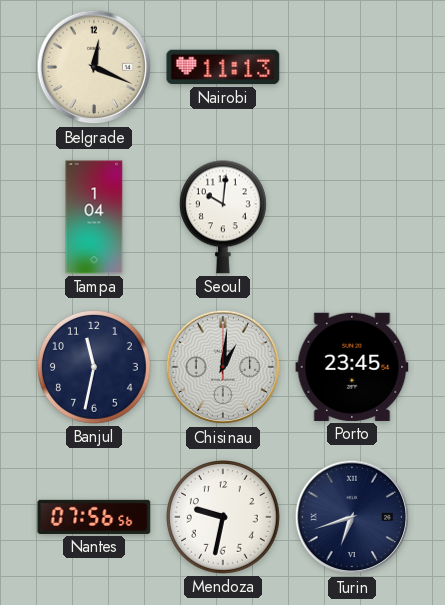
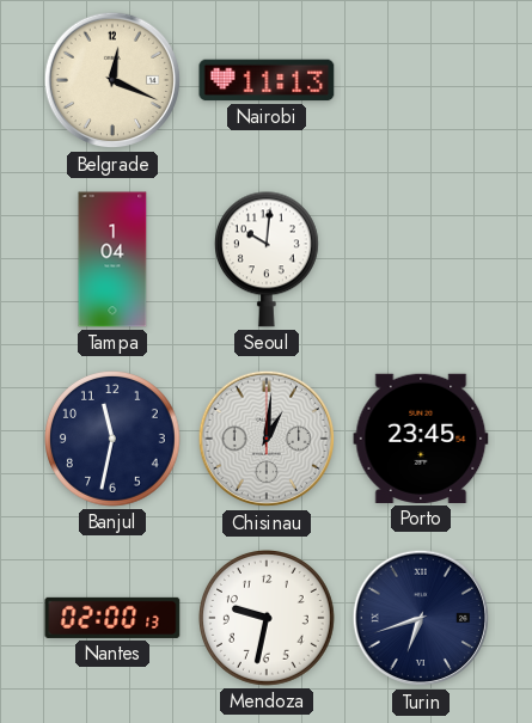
Nantes: 07:56 -> 02:00 (112, 618)
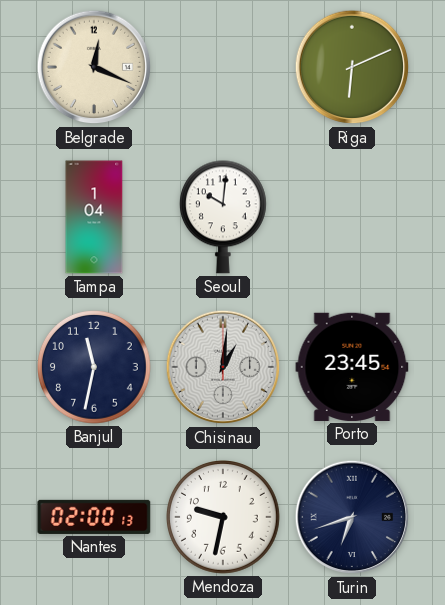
Nairobi: 11:13 -> none (267, 80)
Riga: none -> 6:11 (352, 67)
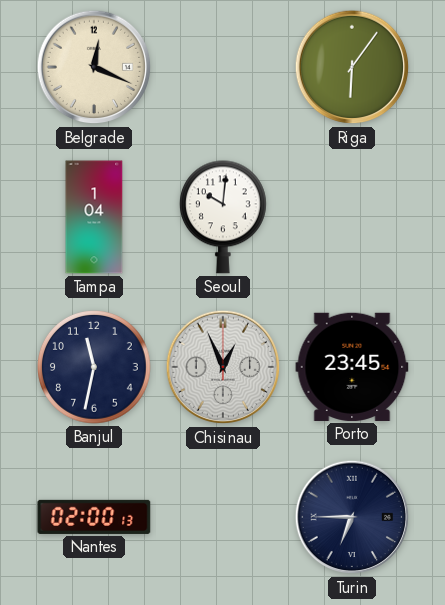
Riga: 6:11 -> 6:06 (352, 67)
Chisinau: 1:01 -> 12:56 (223, 367)
Mendoza: 9:32 -> none (224, 518)
Turin: 6:42 -> 6:45 (352, 517)
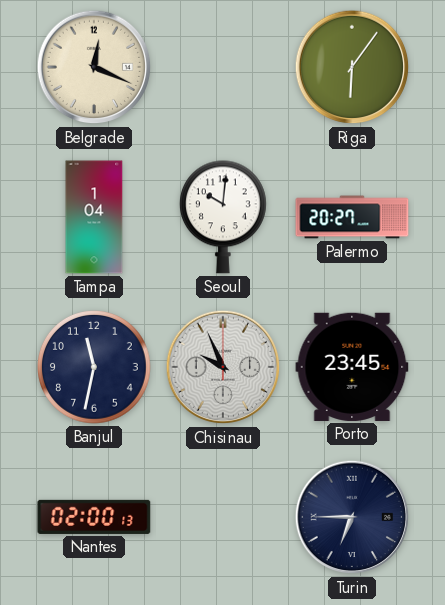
Palermo: none -> 20:27 (352, 217)
Chisinau: 12:56 -> 9:56 (223, 367)
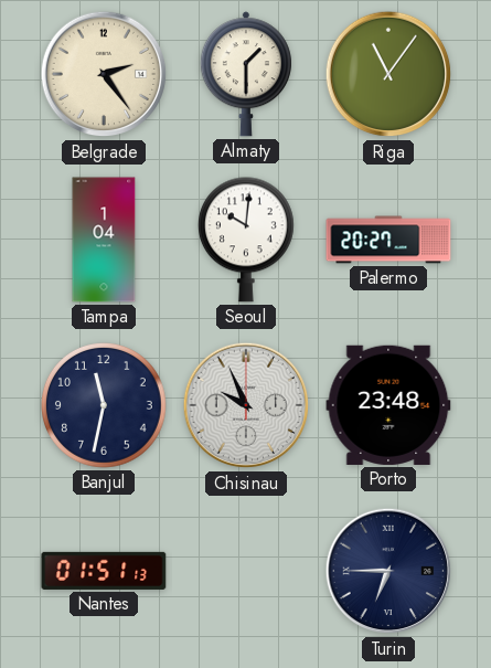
Belgrade: 12:19 -> 2:24 (104, 74)
Almaty: none -> 1:30 (246, 74)
Riga: 6:06 -> 11:06 (388, 74)
Porto: 23:45 -> 23:48 (388, 405)
Nantes: 02:00 -> 01:51 (104, 571)
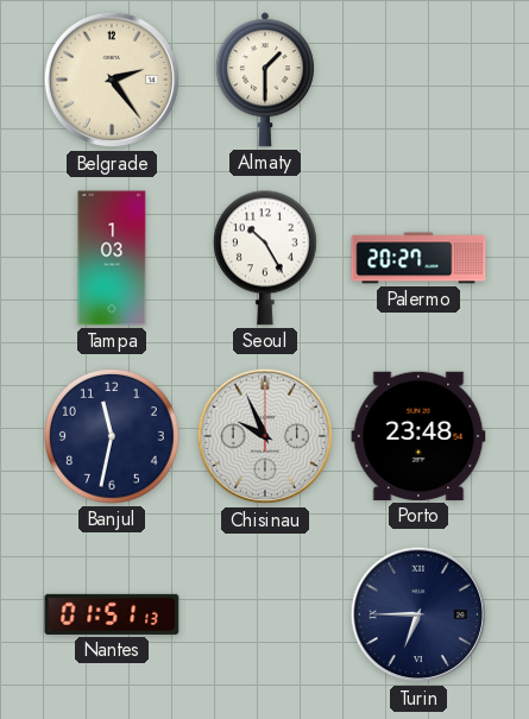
Riga: 11:06 -> none (388, 74)
Tampa: 1:04 -> 1:03 (112, 258)
Seoul: 10:01 -> 10:25 (265, 258)
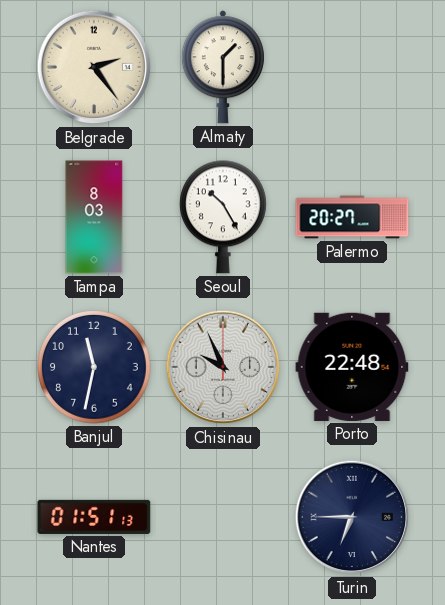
Tampa: 1:03 -> 8:03 (94, 217)
Porto: 23:48 -> 22:48 (352, 367)
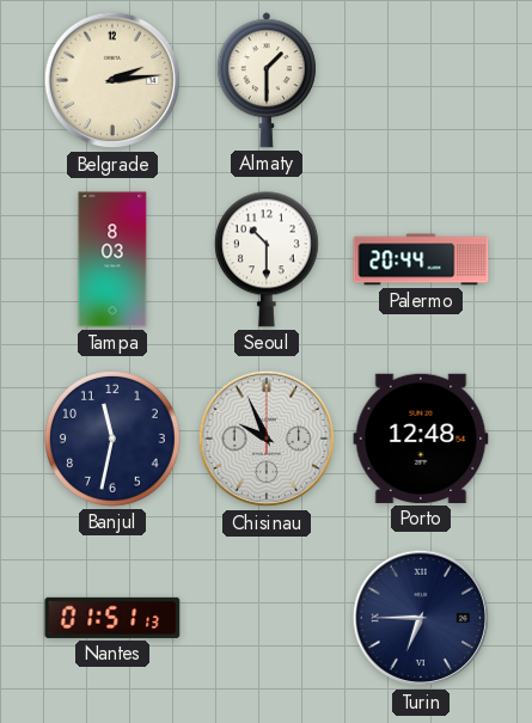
Belgrade: 2:24 -> 2:14 (112, 80)
Seoul: 10:25 -> 10:30 (267, 259)
Palermo: 20:27 -> 20:44 (421, 259)
Porto: 22:48 -> 12:48 (421, 439)
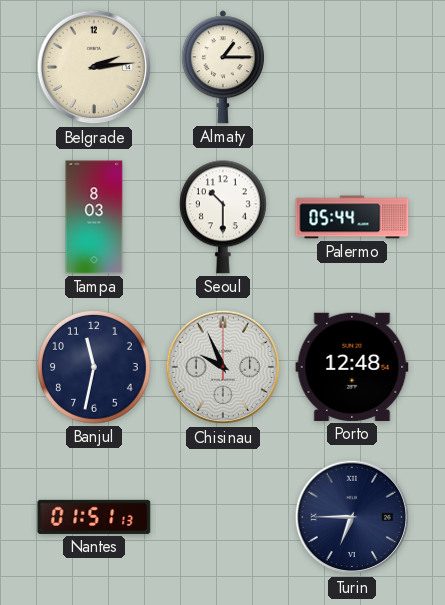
Almaty: 1:30 -> 1:15 (223, 67)
Palermo: 20:44 -> 05:44 (352, 217)
